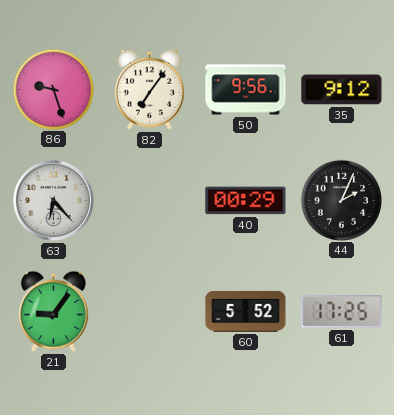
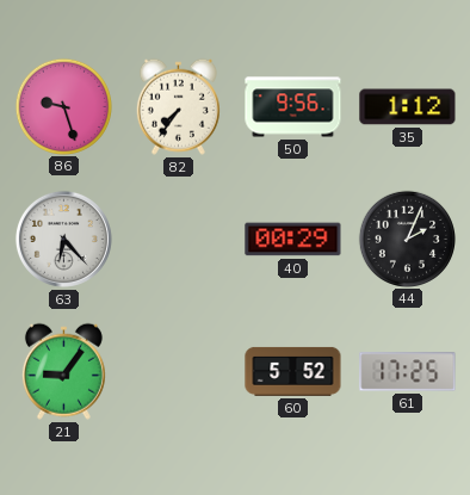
82: 7:06 -> 7:36 (178, 106)
35: 9:12 -> 1:12 (408, 107)
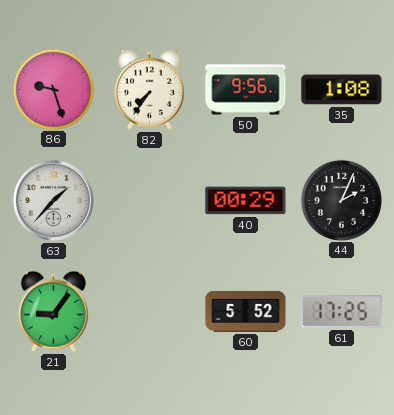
35: 1:12 -> 1:08 (342, 90)
63: 6:23 -> 1:37 (53, 200)
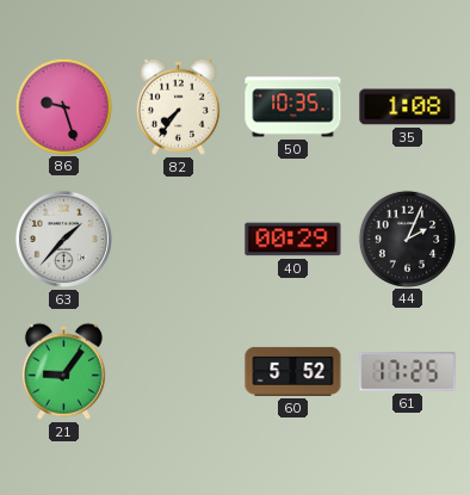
50: 9:56 -> 10:35 (293, 107)
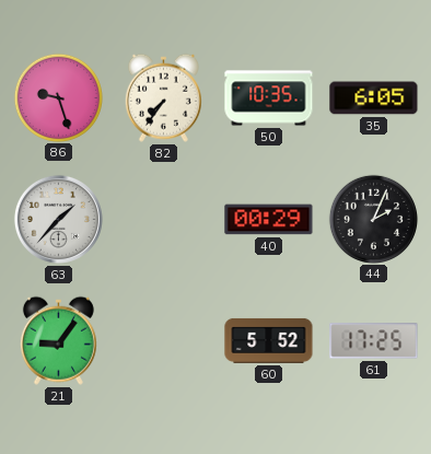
35: 1:08 -> 6:05 (374, 98)
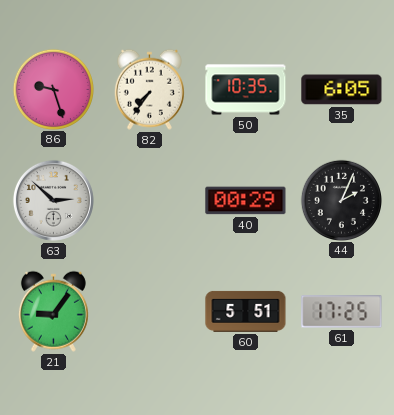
63: 1:37 -> 2:52 (53, 200)
60: 5:52 -> 5:51 (246, 311)
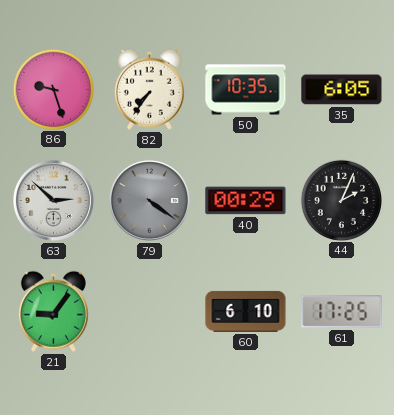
79: none -> 4:21 (149, 200)
60: 5:51 -> 6:10 (246, 311)
